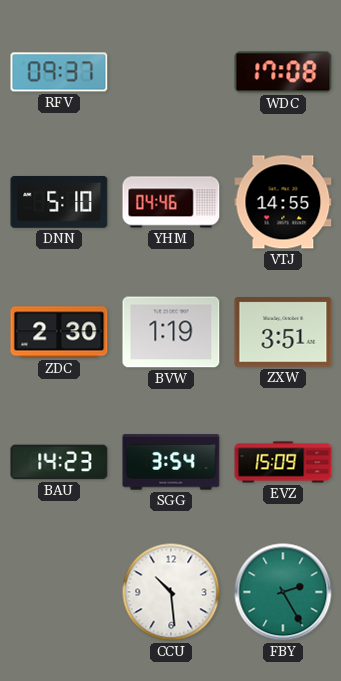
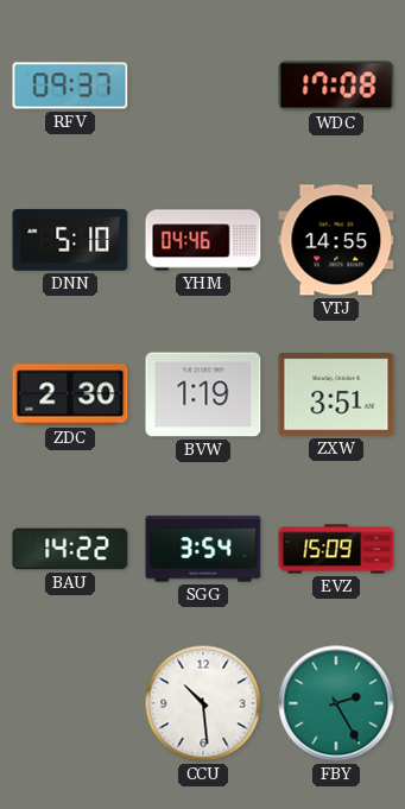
BAU: 14:23 -> 14:22 (70, 549)
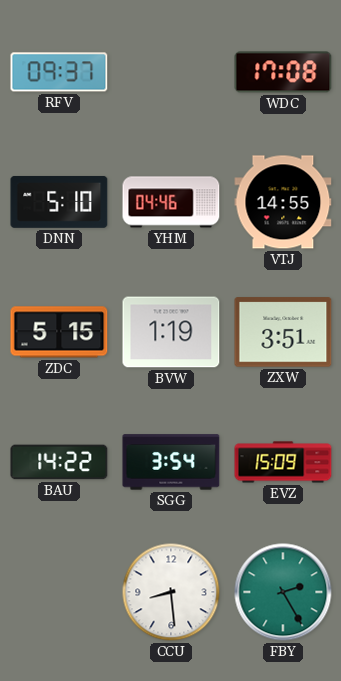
ZDC: 2:30 -> 5:15 (59, 332)
CCU: 10:29 -> 8:29 (171, 592)
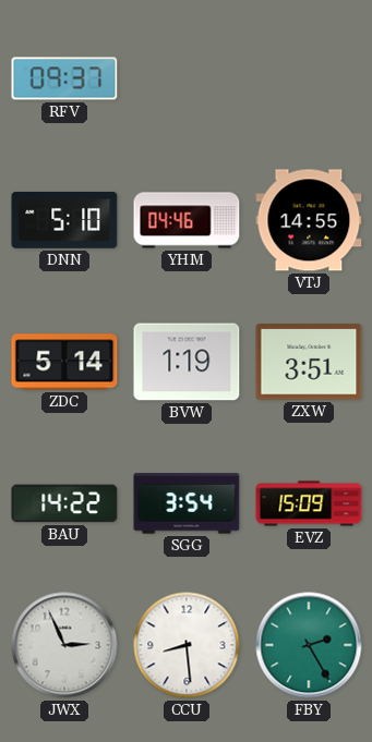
WDC: 17:08 -> none (283, 72)
ZDC: 5:15 -> 5:14 (64, 362)
JWX: none -> 2:56 (64, 645)
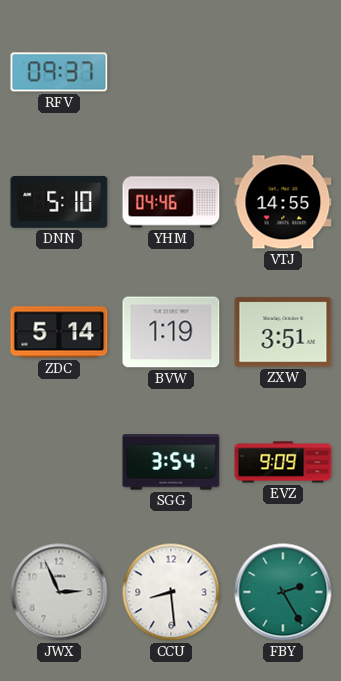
BAU: 14:22 -> none (64, 503)
EVZ: 15:09 -> 9:09 (283, 462)
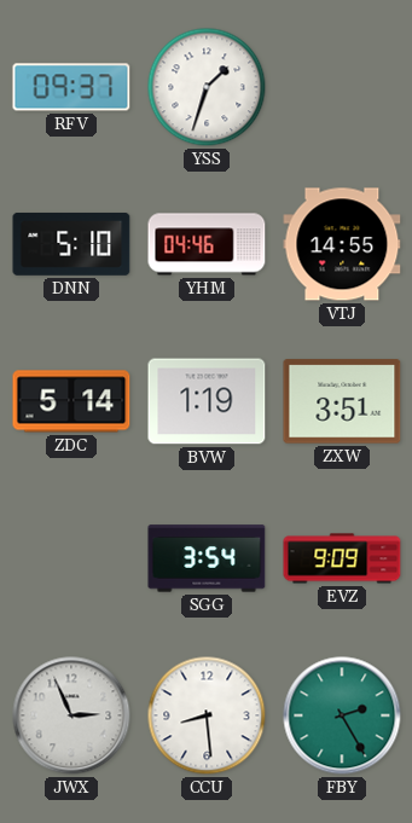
YSS: none -> 1:33 (207, 87)
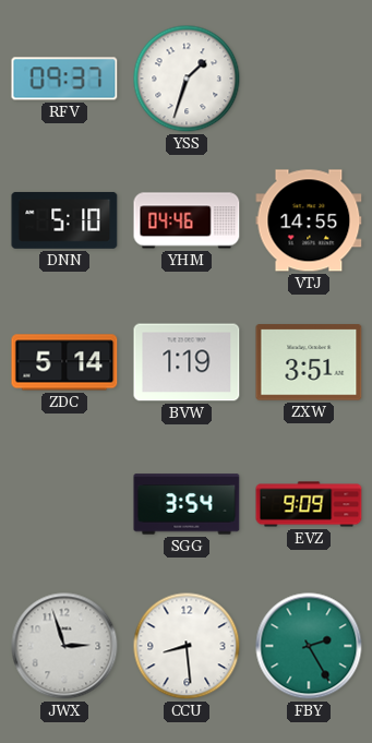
JWX: 2:56 -> 2:57 (64, 646)
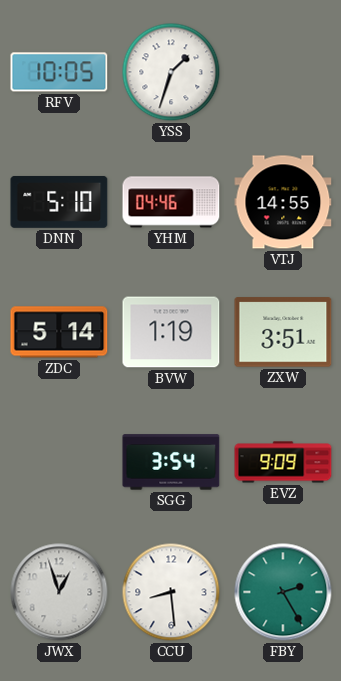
RFV: 09:37 -> 10:05 (59, 72)
JWX: 2:57 -> 12:57 (59, 592)
